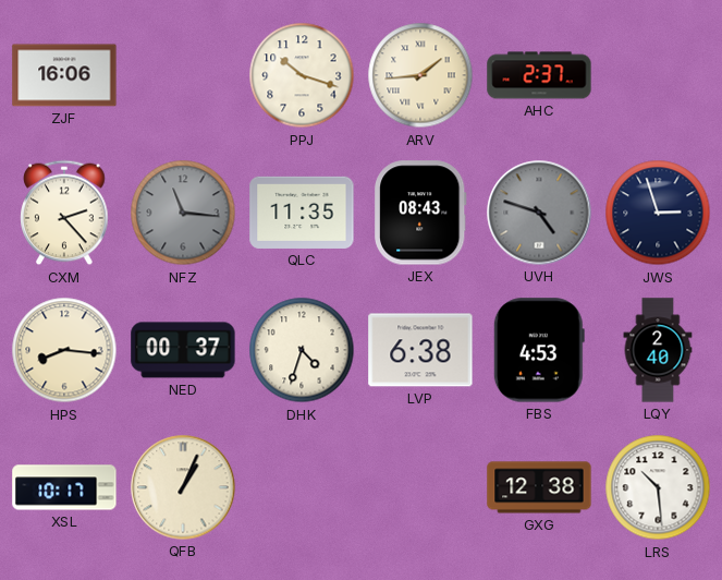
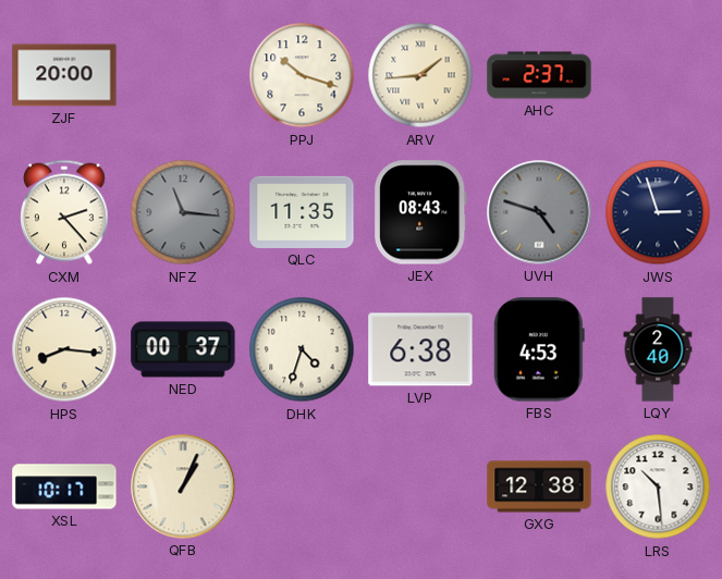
ZJF: 16:06 -> 20:00 (64, 75)
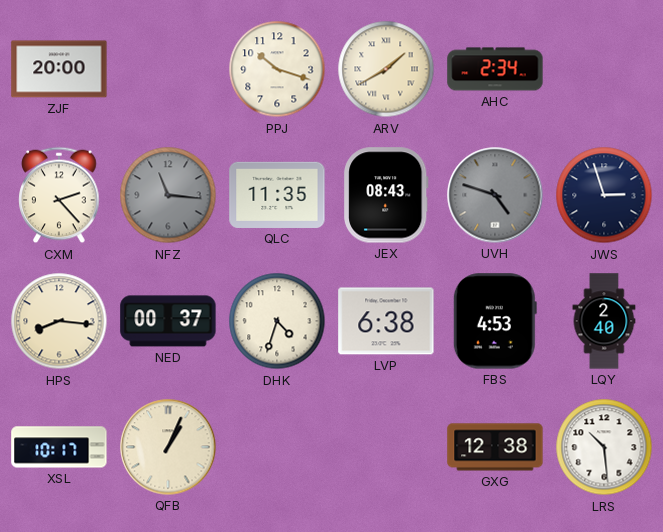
ARV: 1:44 -> 1:40 (386, 69)
AHC: 2:37 -> 2:34 (495, 69)
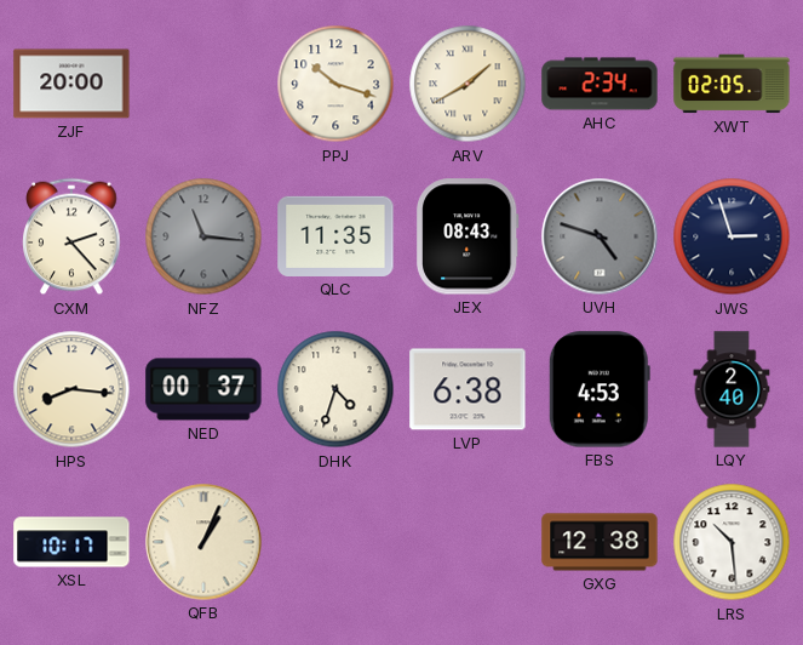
XWT: none -> 02:05 (732, 84)
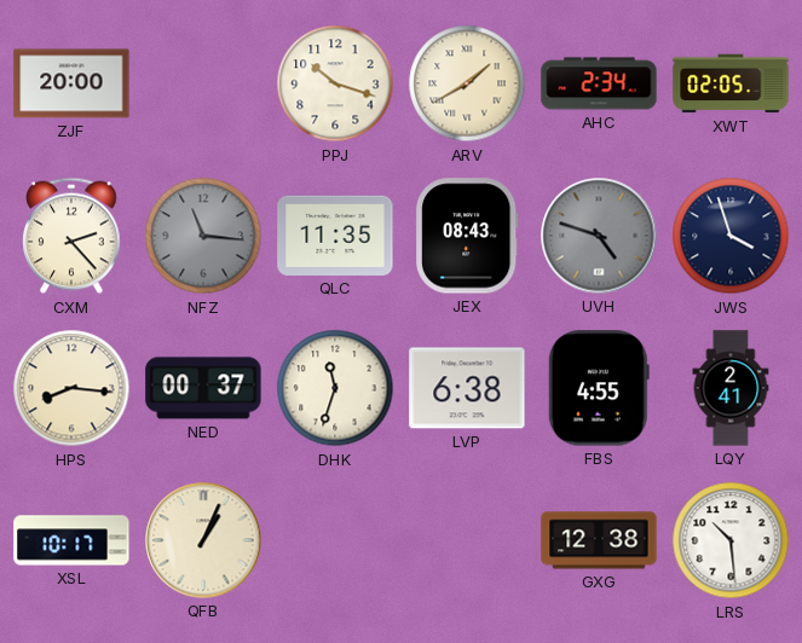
JWS: 2:57 -> 3:57 (731, 236)
DHK: 4:33 -> 11:33 (335, 388)
FBS: 4:53 -> 4:55 (599, 388)
LQY: 2:40 -> 2:41 (731, 388)
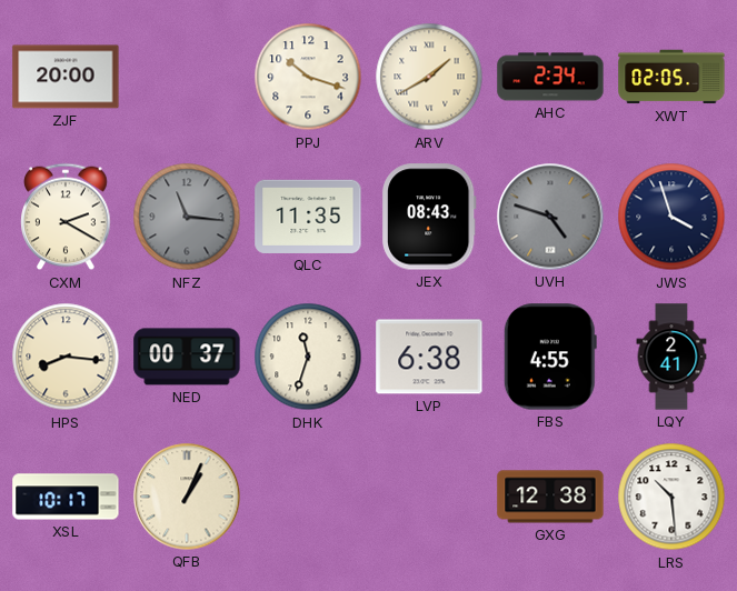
CXM: 2:23 -> 2:20 (66, 217)
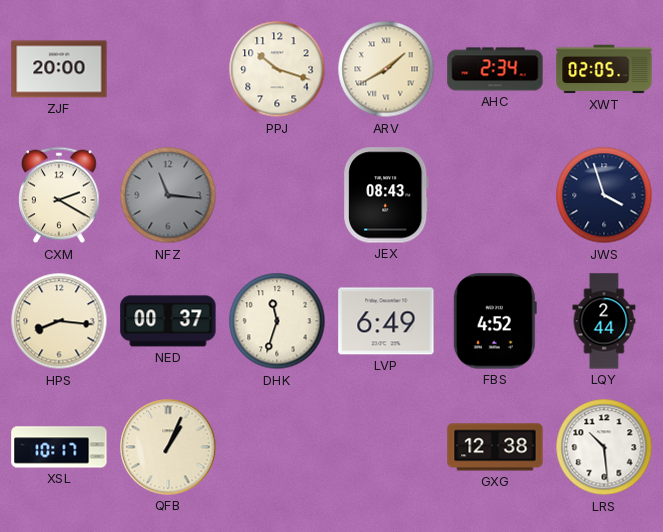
QLC: 11:35 -> none (308, 217)
UVH: 4:48 -> none (550, 217)
LVP: 6:38 -> 6:49 (386, 321)
FBS: 4:55 -> 4:52 (495, 321)
LQY: 2:41 -> 2:44 (604, 321)
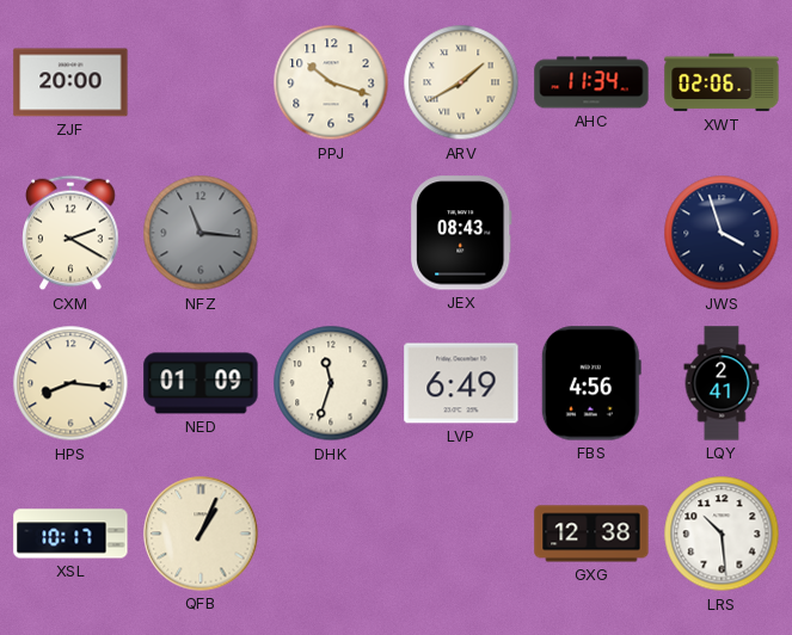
AHC: 2:34 -> 11:34 (591, 82)
XWT: 02:05 -> 02:06 (722, 82)
NED: 00:37 -> 01:09 (201, 383)
FBS: 4:52 -> 4:56 (591, 383)
LQY: 2:44 -> 2:41 (722, 383)
